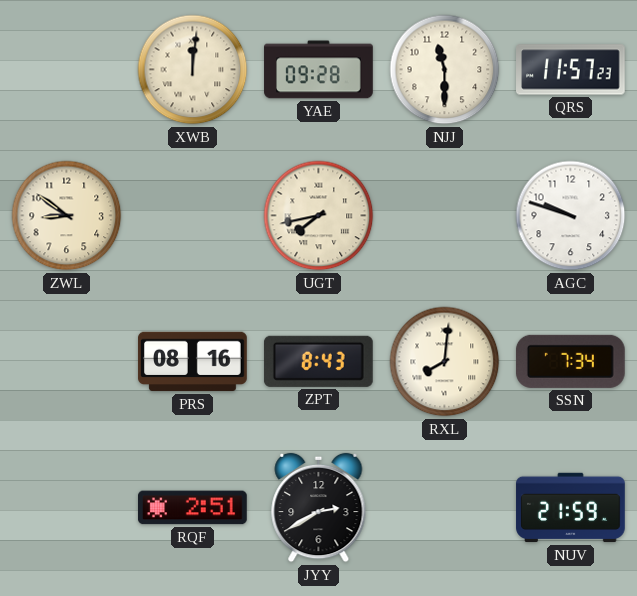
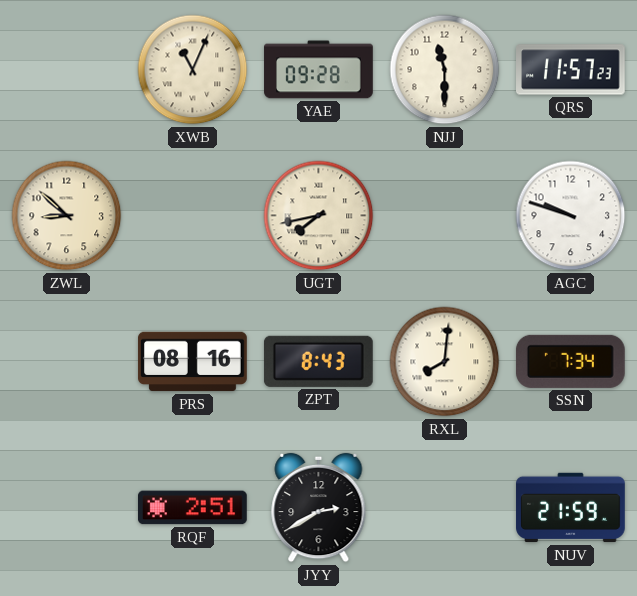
XWB: 12:01 -> 11:04 (193, 70)
ZWL: 8:51 -> 8:52 (67, 216)
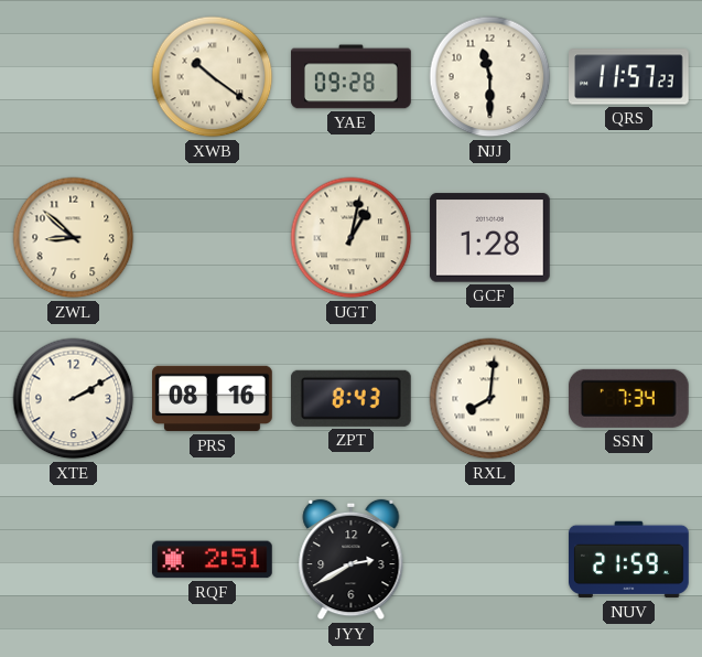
XWB: 11:04 -> 10:21 (213, 77)
UGT: 7:43 -> 1:02 (352, 238)
GCF: none -> 1:28 (489, 238)
AGC: 9:48 -> none (571, 216)
XTE: none -> 2:10 (74, 399)
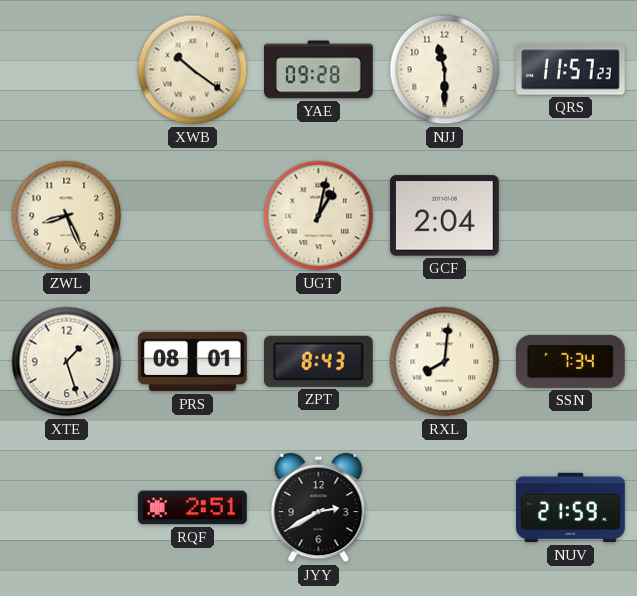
ZWL: 8:52 -> 8:26 (67, 216)
GCF: 1:28 -> 2:04 (444, 216)
XTE: 2:10 -> 1:27 (67, 362)
PRS: 08:16 -> 08:01 (193, 362)
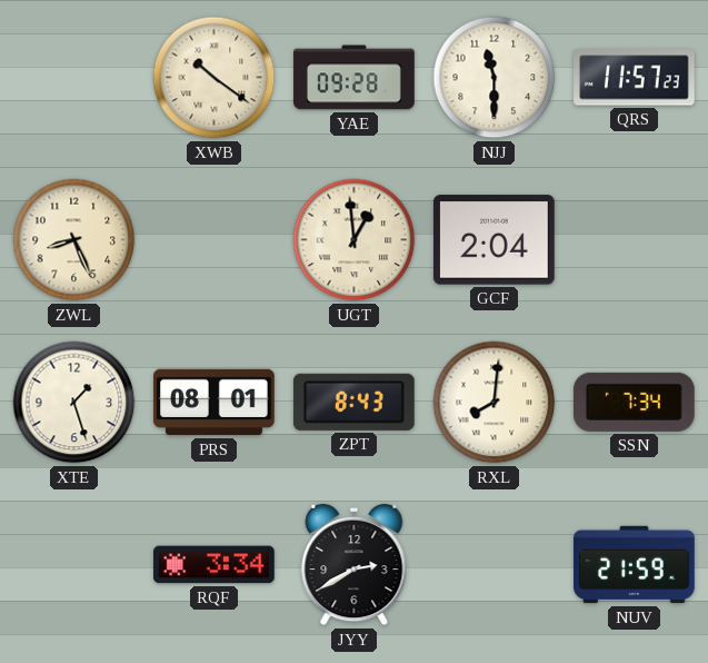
UGT: 1:02 -> 12:59 (355, 240)
RQF: 2:51 -> 3:34 (215, 565)
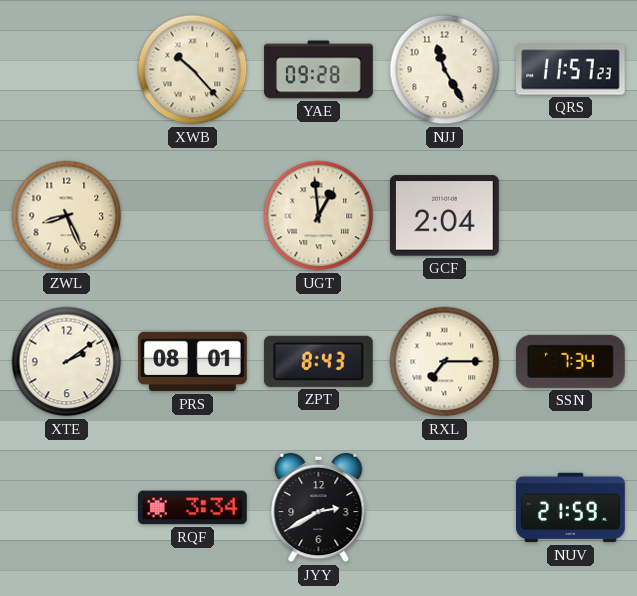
XWB: 10:21 -> 10:23 (193, 70)
NJJ: 11:30 -> 11:25 (445, 70)
XTE: 1:27 -> 2:09 (67, 362)
RXL: 8:01 -> 7:15 (445, 362)
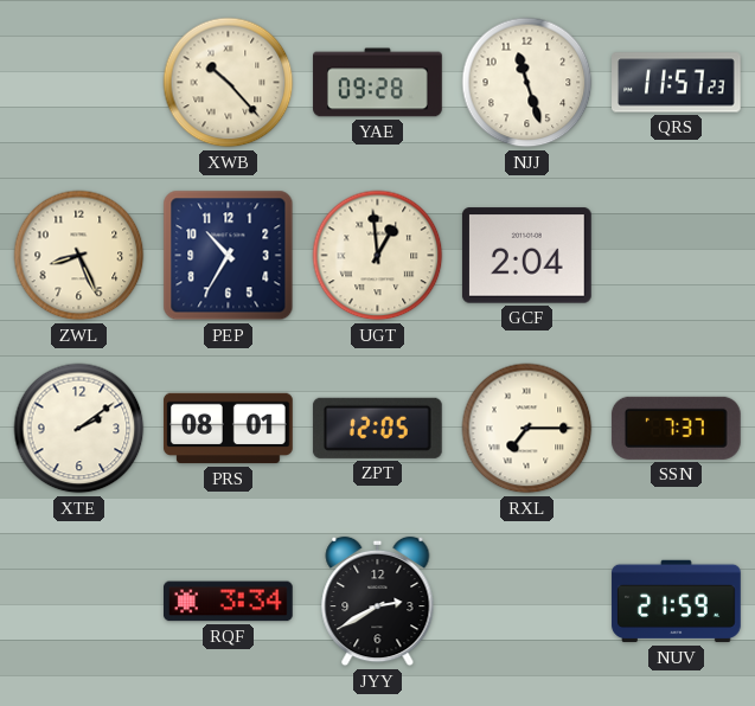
NJJ: 11:25 -> 11:27 (527, 83)
PEP: none -> 10:35 (229, 256)
ZPT: 8:43 -> 12:05 (377, 428)
SSN: 7:34 -> 7:37 (676, 428)
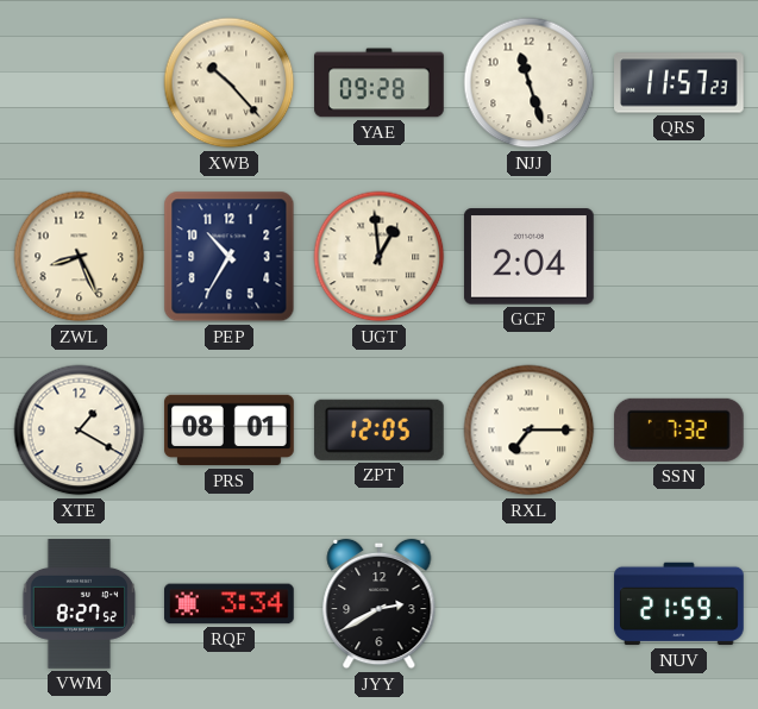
XTE: 2:09 -> 1:20 (80, 431)
SSN: 7:37 -> 7:32 (678, 429)
VWM: none -> 8:27 (80, 604)
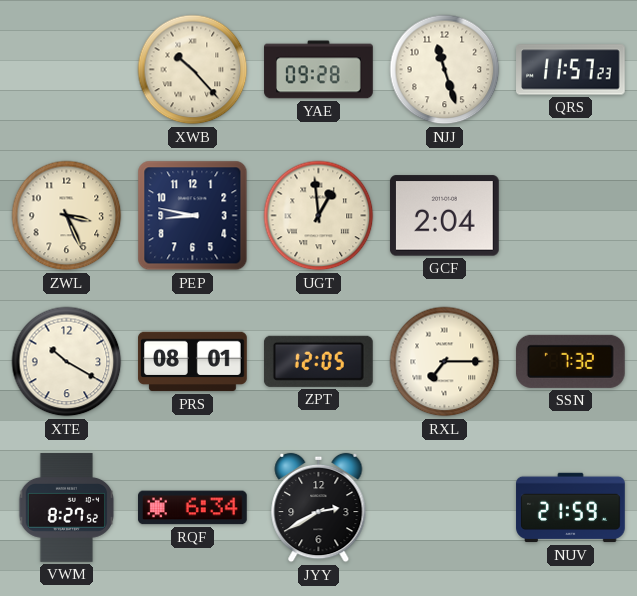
ZWL: 8:26 -> 3:26 (67, 216)
PEP: 10:35 -> 8:47 (193, 216)
XTE: 1:20 -> 10:20 (67, 362)
RQF: 3:34 -> 6:34 (193, 508)
